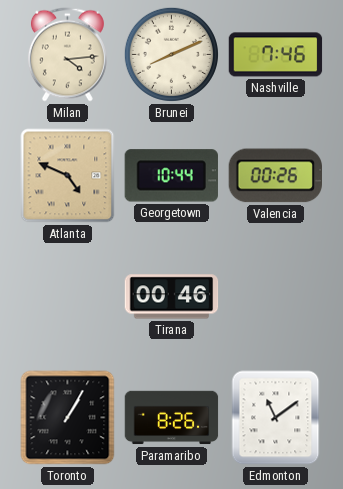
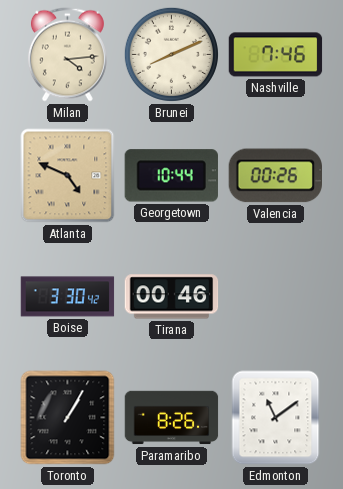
Boise: none -> 3:30 (68, 297)
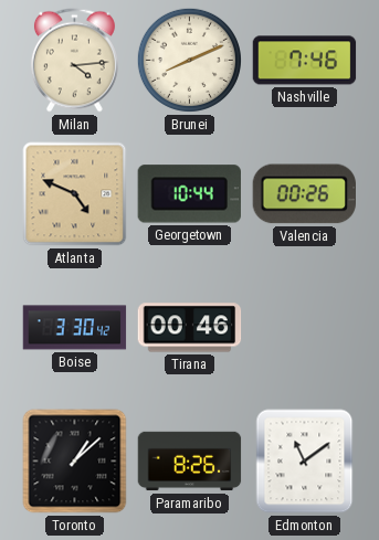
Toronto: 1:05 -> 1:08 (75, 462)
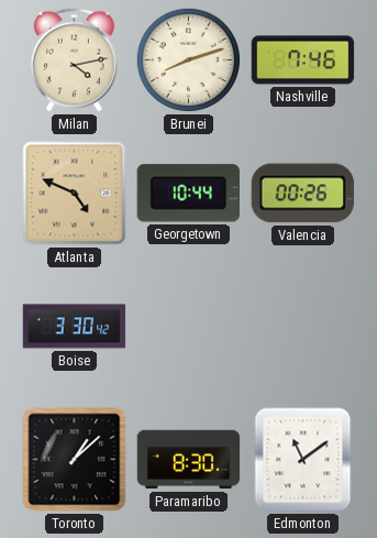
Milan: 4:14 -> 4:13 (74, 61)
Brunei: 8:11 -> 8:12 (188, 59)
Tirana: 00:46 -> none (190, 328)
Paramaribo: 8:26 -> 8:30 (189, 460)
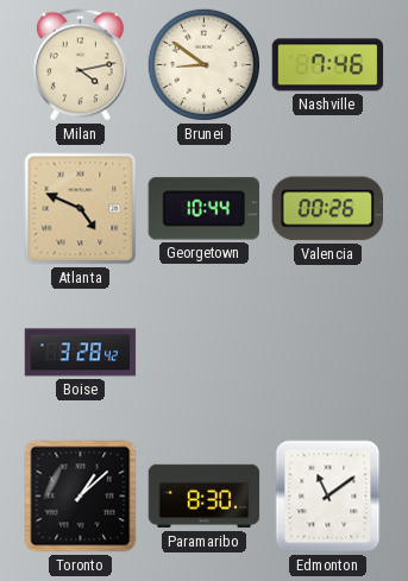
Brunei: 8:12 -> 8:51 (203, 64)
Boise: 3:30 -> 3:28 (81, 353)
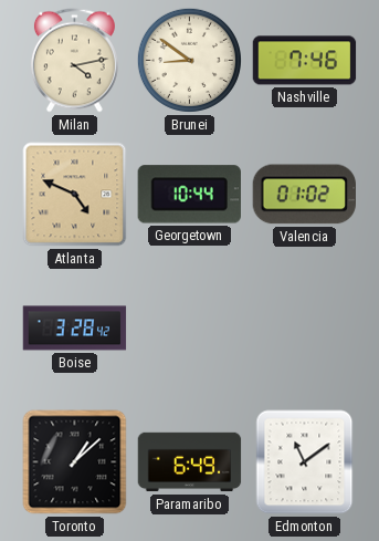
Valencia: 00:26 -> 01:02 (304, 195)
Paramaribo: 8:30 -> 6:49 (190, 462)
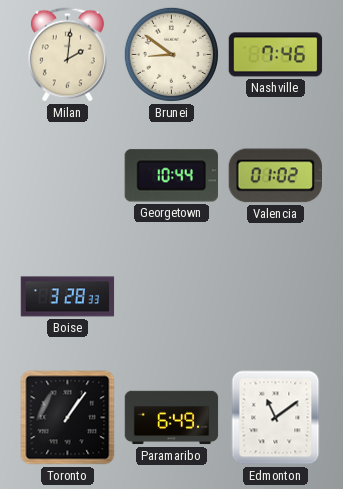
Milan: 4:13 -> 2:01 (67, 55)
Atlanta: 4:49 -> none (75, 195)
Boise: 3:28:42 -> 3:28:33 (68, 297)
Toronto: 1:08 -> 1:06 (68, 418)
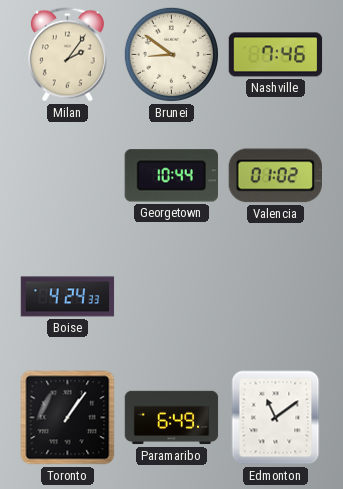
Milan: 2:01 -> 2:06 (67, 55)
Boise: 3:28 -> 4:24 (68, 297)
